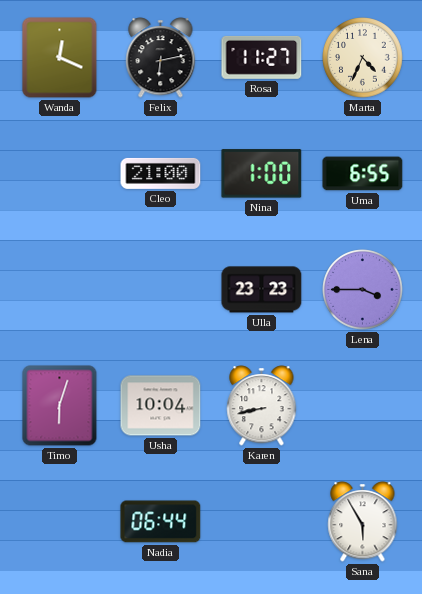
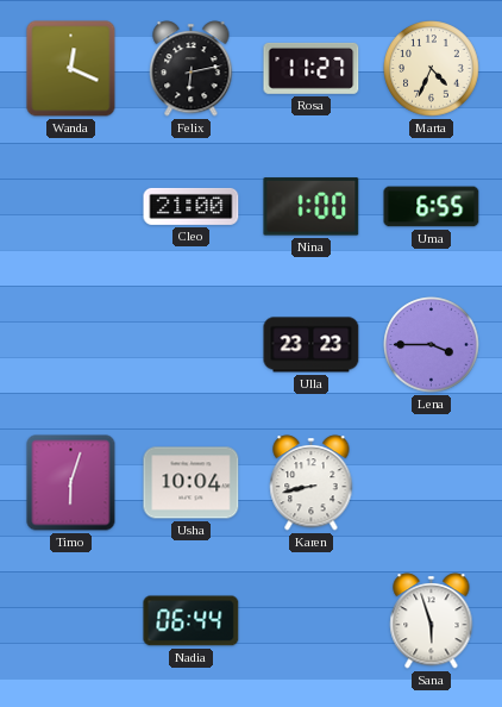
Sana: 5:55 -> 5:57 (432, 621)
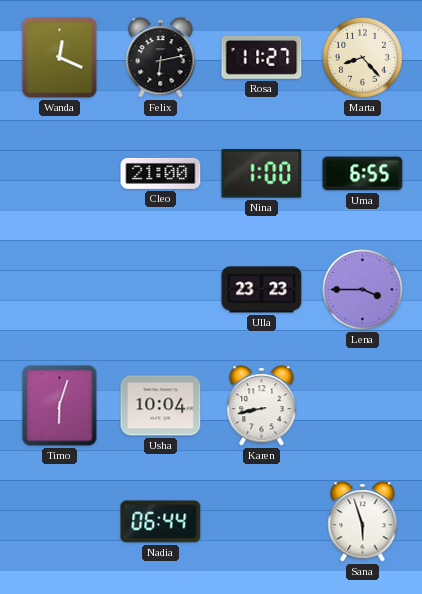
Marta: 4:34 -> 8:23 (363, 58)
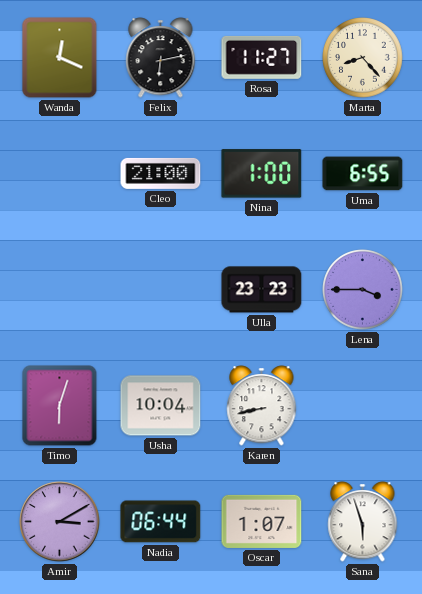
Amir: none -> 3:10 (60, 522)
Oscar: none -> 1:07 (262, 521)
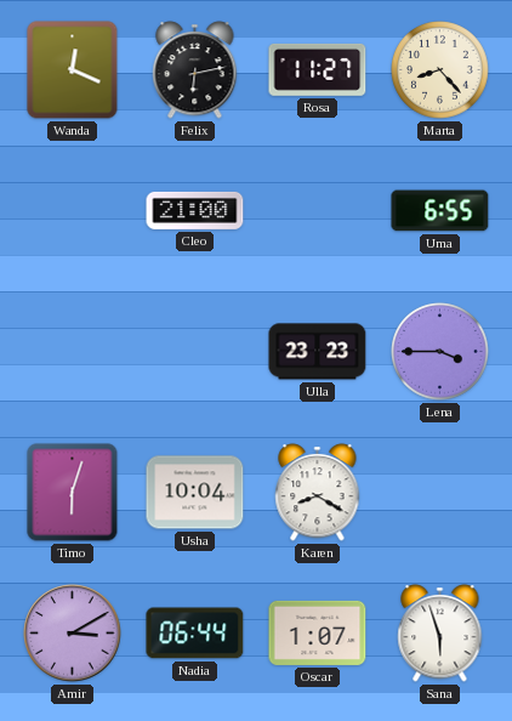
Nina: 1:00 -> none (262, 174)
Karen: 8:43 -> 8:20 (318, 493)
